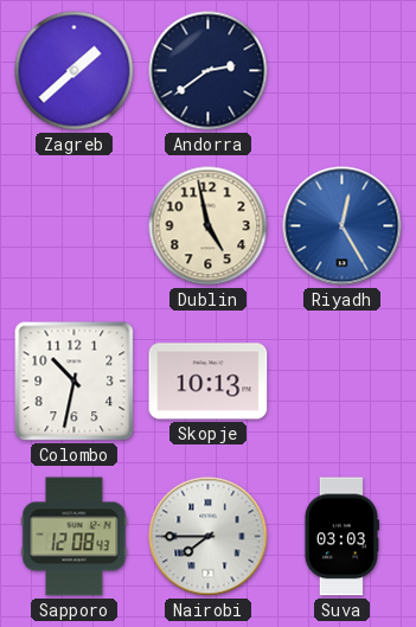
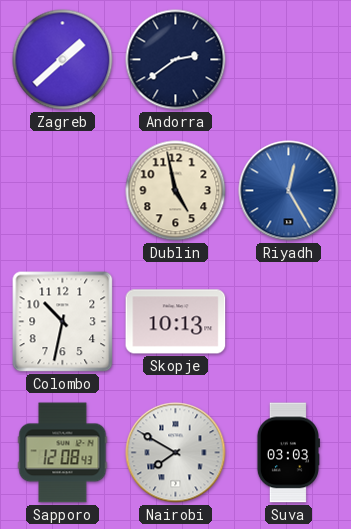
Nairobi: 7:45 -> 7:50 (176, 453)
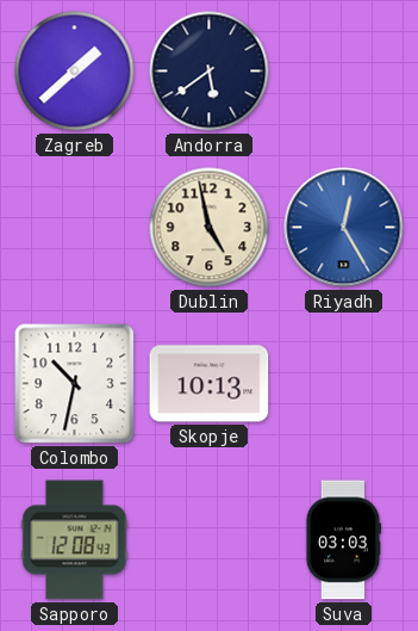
Andorra: 2:39 -> 5:39 (210, 72)
Nairobi: 7:50 -> none (176, 453)
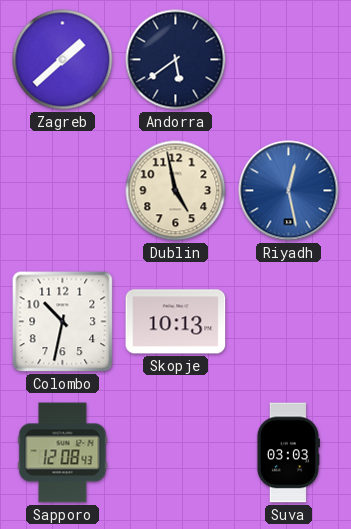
Riyadh: 12:25 -> 12:28 (289, 191)
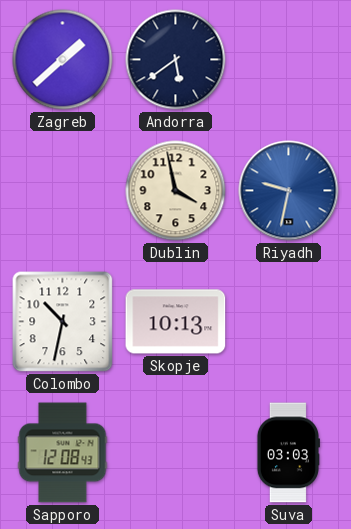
Dublin: 4:58 -> 3:58 (176, 191)
Riyadh: 12:28 -> 9:32 (289, 191)
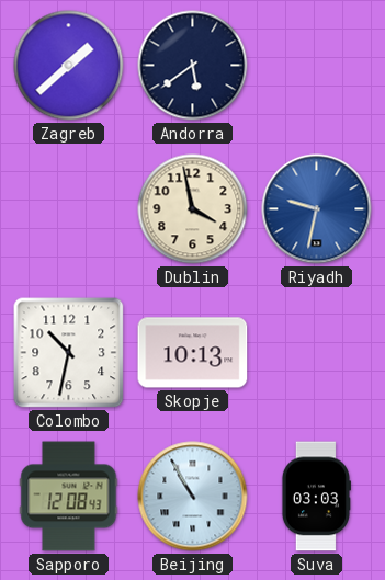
Beijing: none -> 10:55 (193, 497)
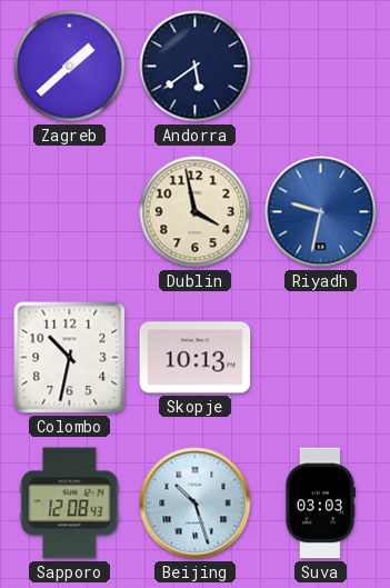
Beijing: 10:55 -> 10:27 (196, 504)
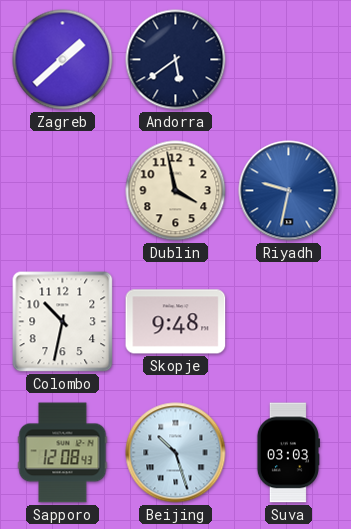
Skopje: 10:13 -> 9:48 (176, 322)
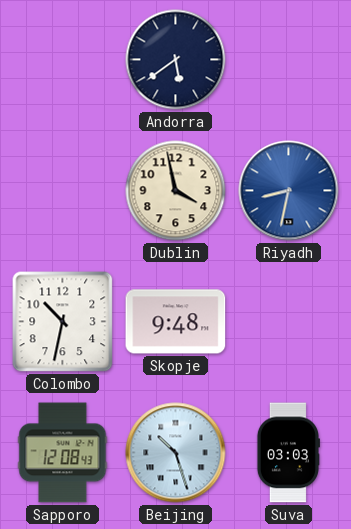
Zagreb: 1:38 -> none (63, 60)
Riyadh: 9:32 -> 8:32 (289, 191)
